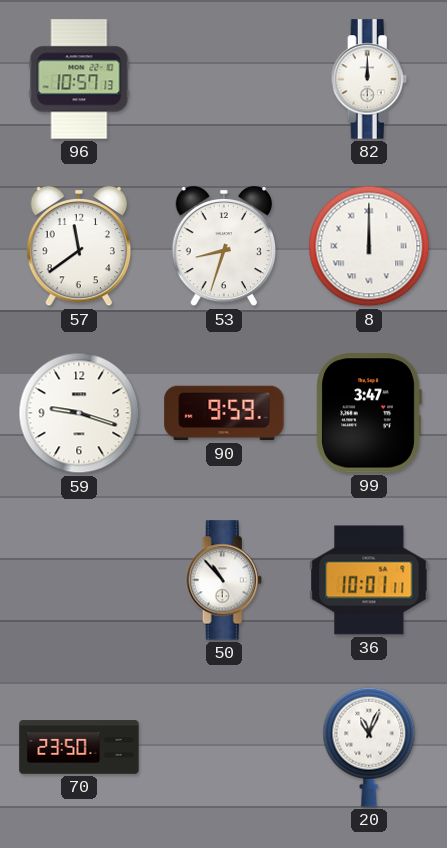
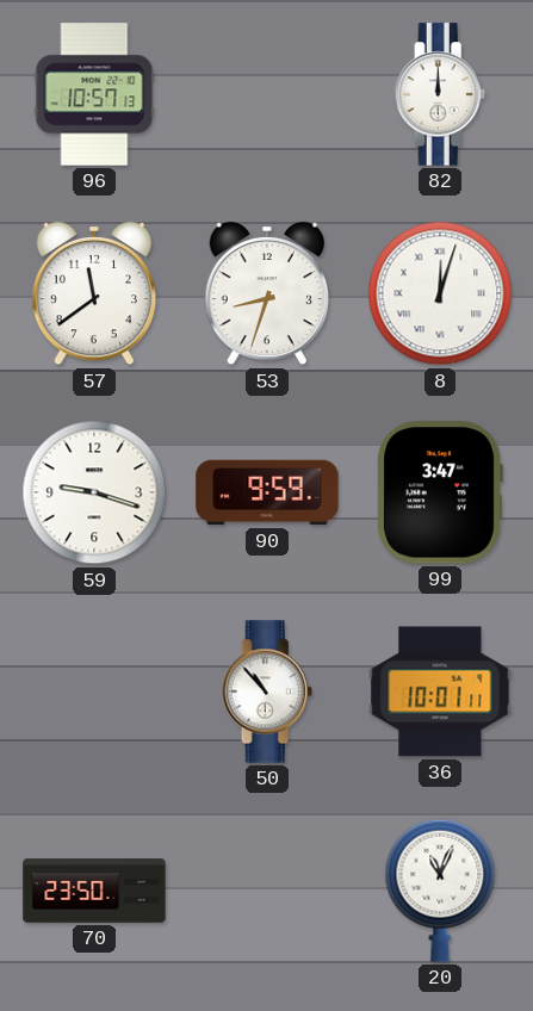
8: 12:00 -> 12:03 (440, 293)
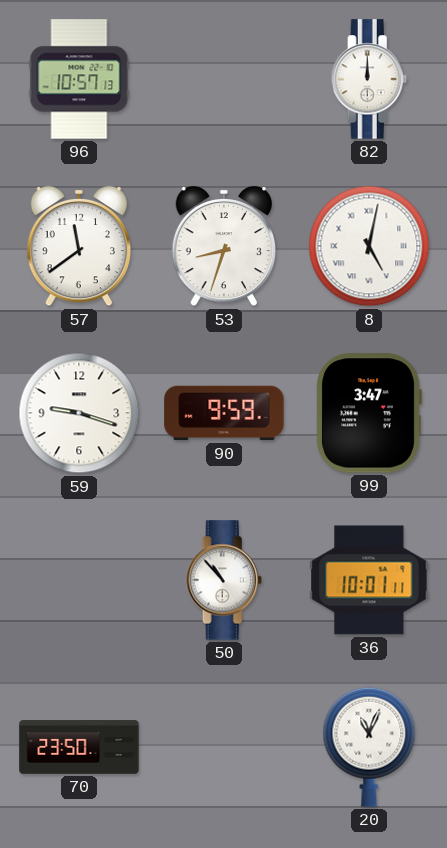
8: 12:03 -> 5:02 (369, 246)
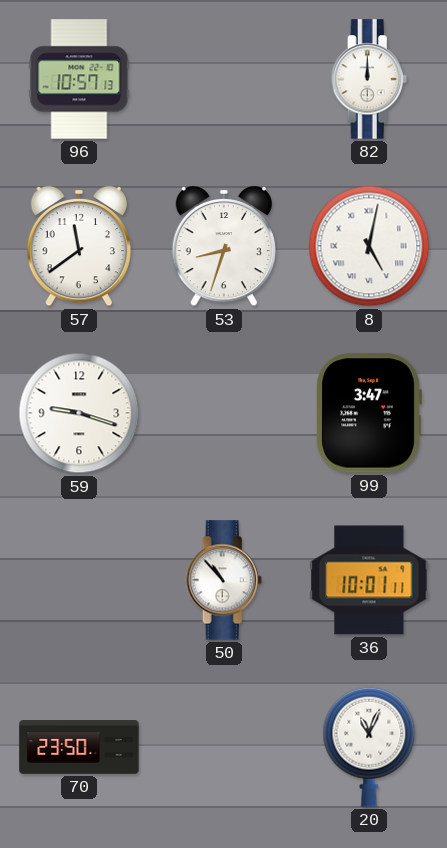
90: 9:59 -> none (224, 413)
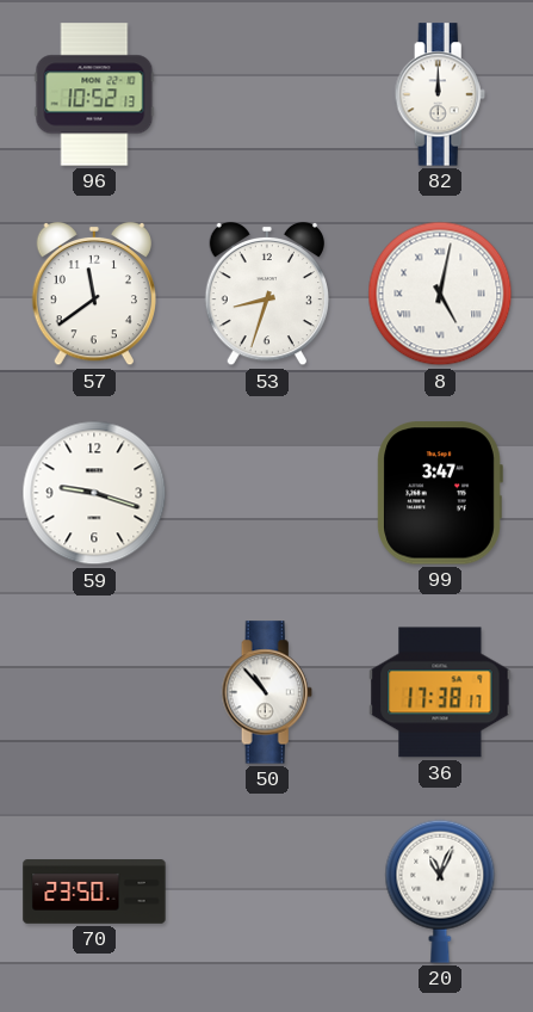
96: 10:57 -> 10:52 (94, 94)
36: 10:01 -> 17:38 (440, 692)
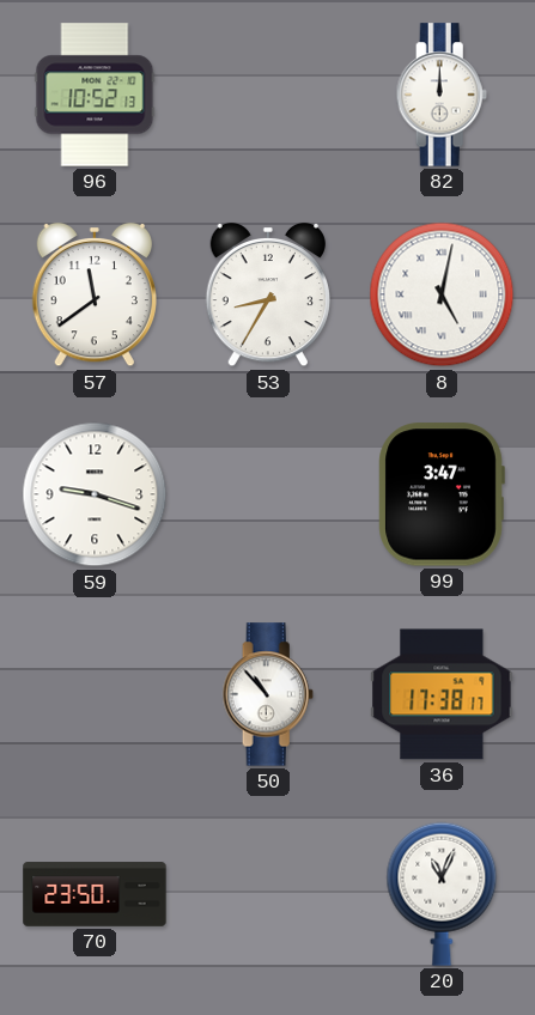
53: 8:33 -> 8:35 (267, 294)
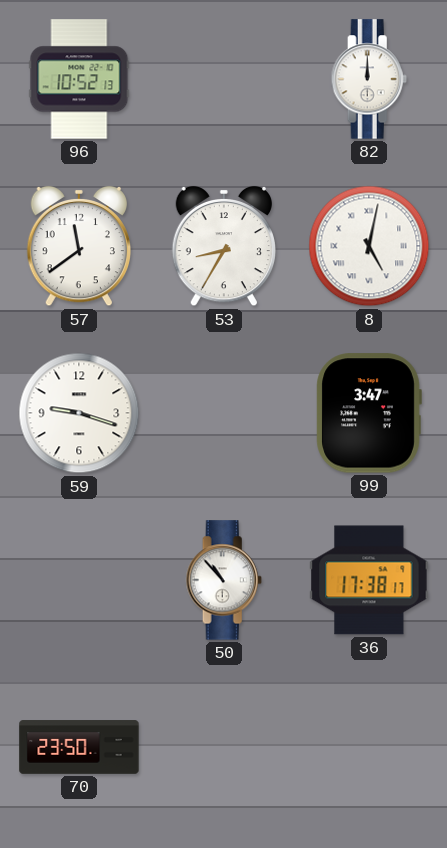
20: 11:04 -> none (442, 894)
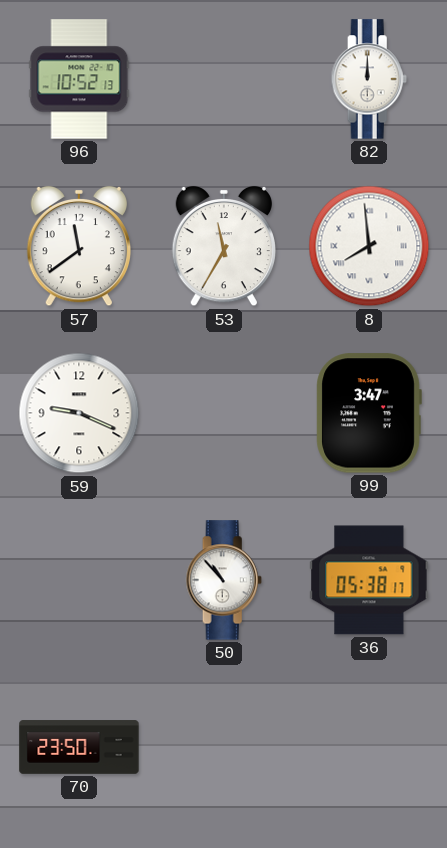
53: 8:35 -> 11:35 (223, 246)
8: 5:02 -> 7:59 (369, 246)
59: 9:18 -> 9:19 (79, 413)
36: 17:38 -> 05:38 (369, 580)
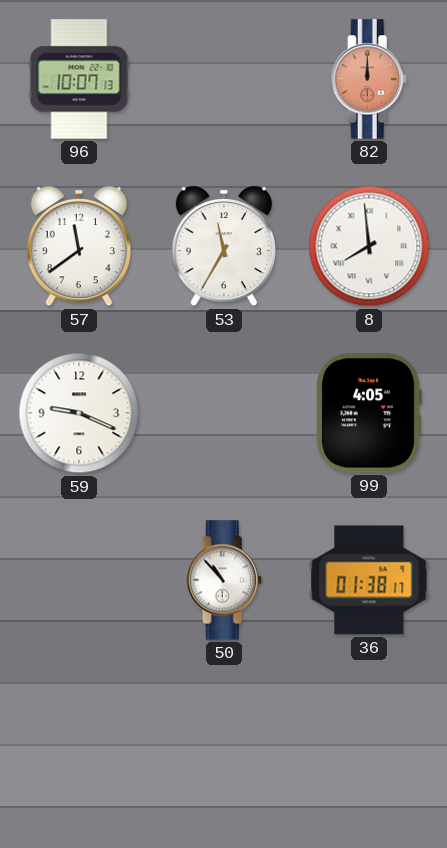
96: 10:52 -> 10:07 (79, 79)
82 dial: white -> salmon (369, 79)
99: 3:47 -> 4:05 (369, 413)
36: 05:38 -> 01:38 (369, 580)
70: 23:50 -> none (79, 747)
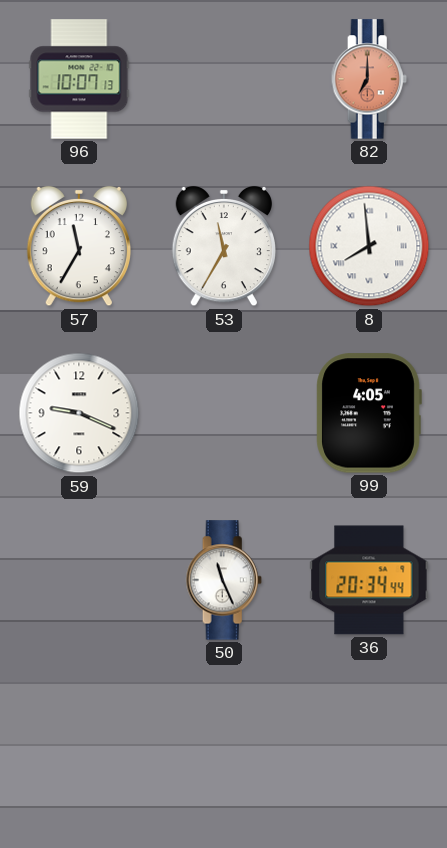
82: 12:00 -> 7:00 (369, 79)
57: 11:39 -> 11:35 (78, 246)
50: 10:53 -> 11:26 (224, 580)
36: 01:38 -> 20:34 (369, 580)
